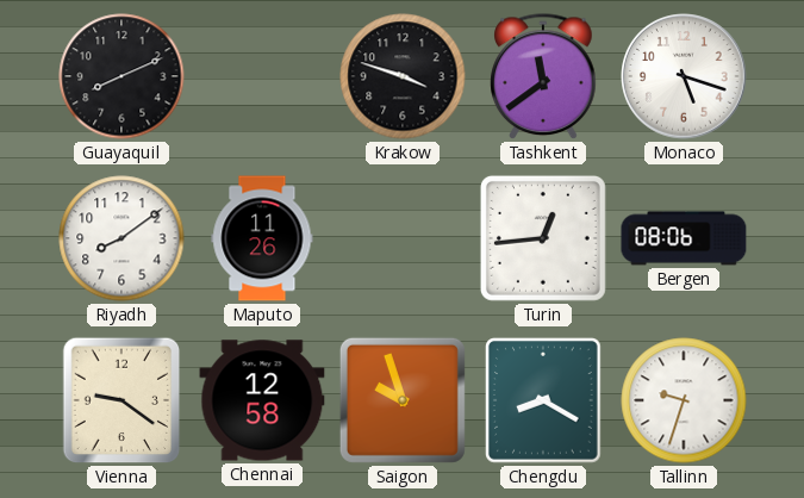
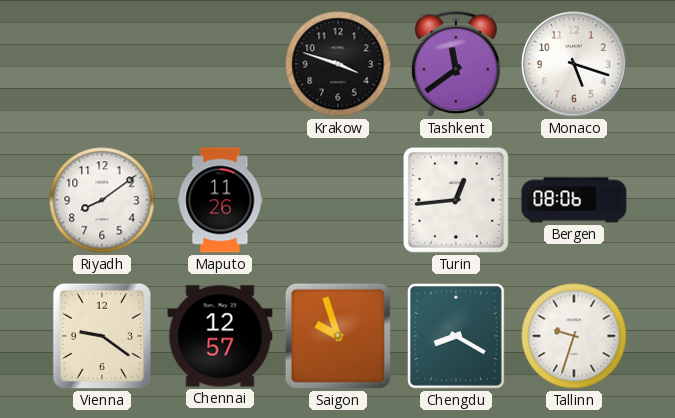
Guayaquil: 8:11 -> none (121, 76)
Chennai: 12:58 -> 12:57 (220, 336)
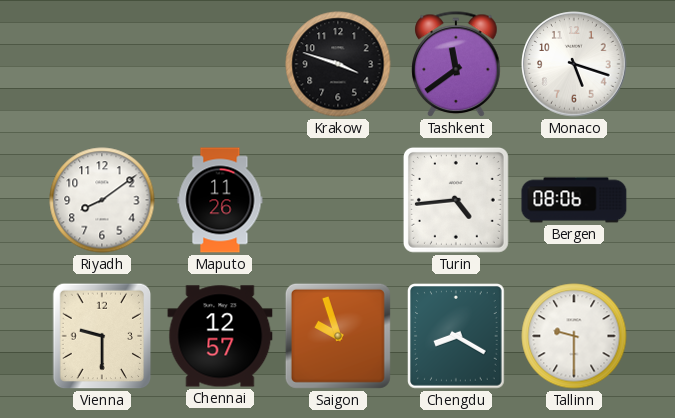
Turin: 12:44 -> 4:44 (456, 200)
Vienna: 9:21 -> 9:30 (102, 336)
Tallinn: 9:33 -> 9:30 (574, 336)
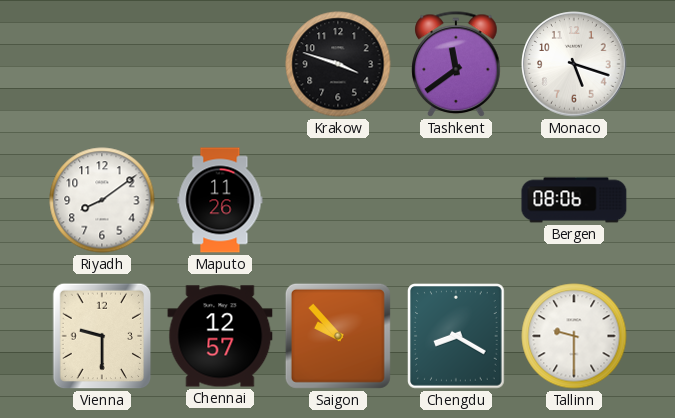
Turin: 4:44 -> none (456, 200)
Saigon: 9:57 -> 9:53 (338, 336)
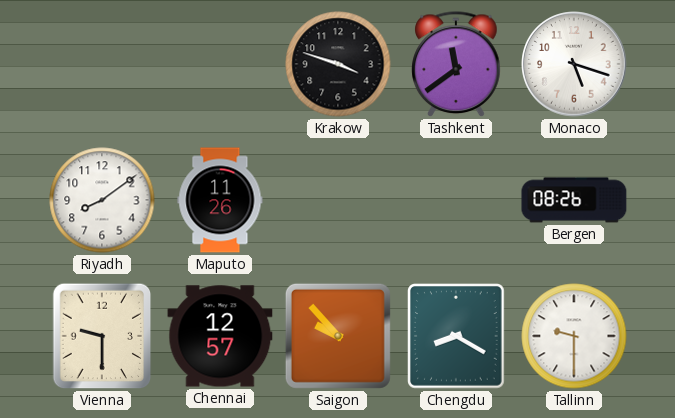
Bergen: 08:06 -> 08:26 (574, 200)
